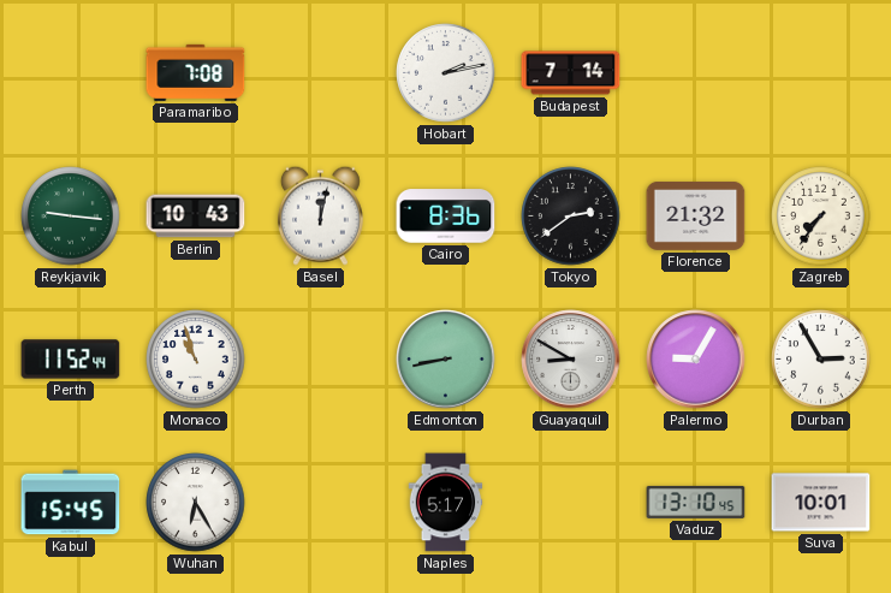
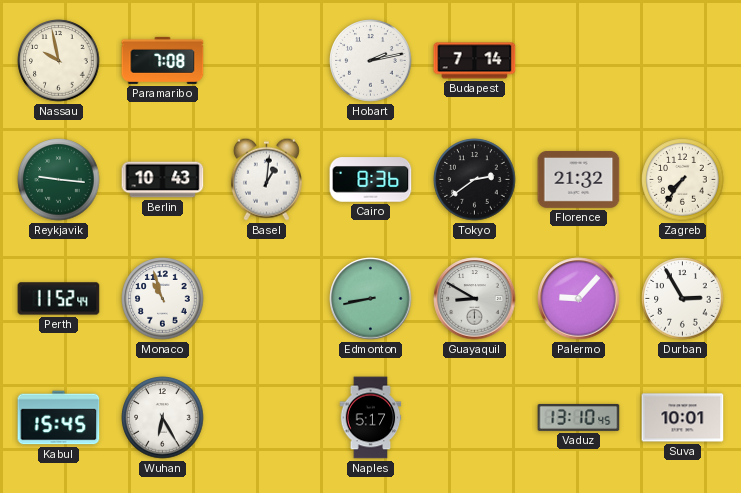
Nassau: none -> 9:58 (59, 61)
Basel: 12:02 -> 1:01 (266, 179)
Palermo: 9:05 -> 9:07 (579, 299)
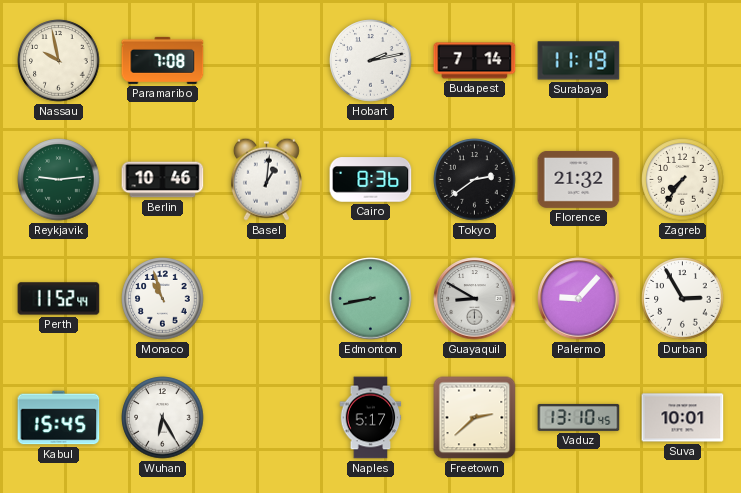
Surabaya: none -> 11:19 (579, 61)
Reykjavik: 9:16 -> 9:14 (59, 180)
Berlin: 10:43 -> 10:46 (163, 180)
Freetown: none -> 2:38 (475, 418)
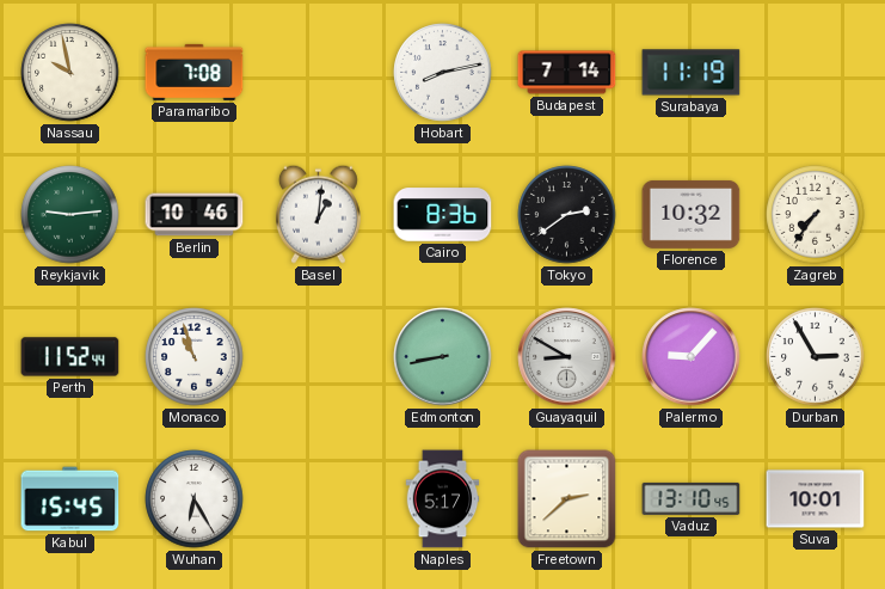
Hobart: 2:13 -> 8:13 (443, 73)
Florence: 21:32 -> 10:32 (692, 214)
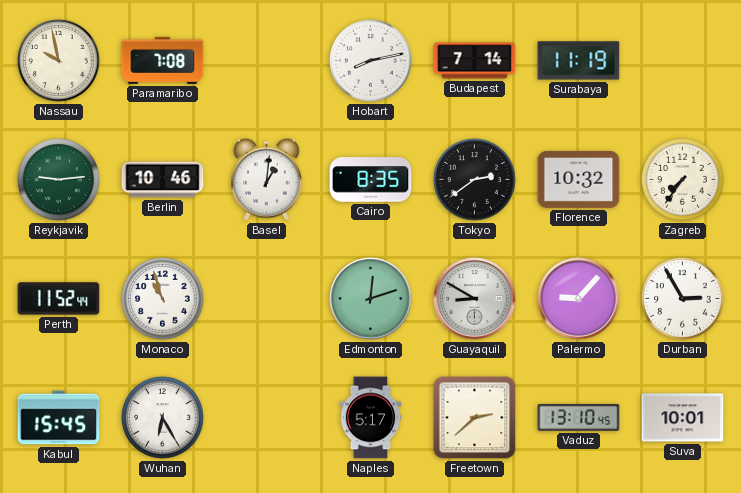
Cairo: 8:36 -> 8:35 (371, 180)
Edmonton: 8:43 -> 12:12 (371, 299)
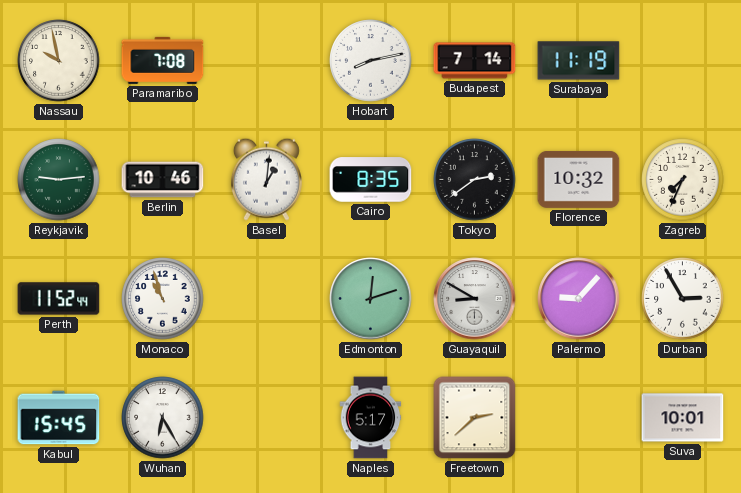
Zagreb: 7:36 -> 7:34 (683, 180)
Vaduz: 13:10 -> none (579, 417)
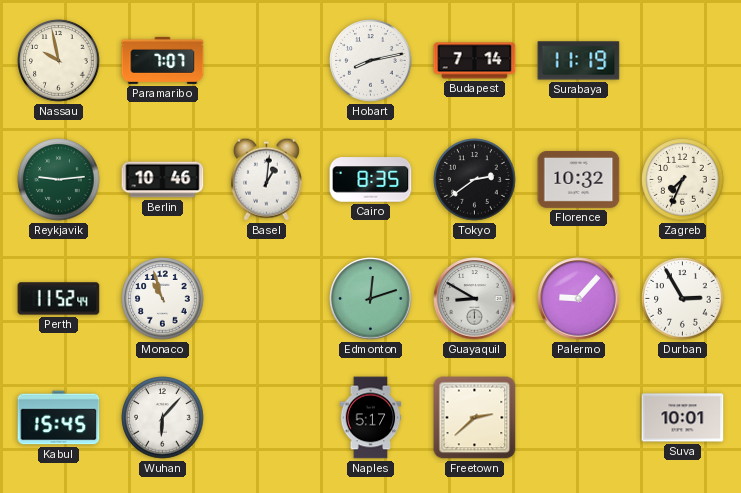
Paramaribo: 7:08 -> 7:07 (163, 60)
Wuhan: 6:25 -> 6:07 (163, 418)
